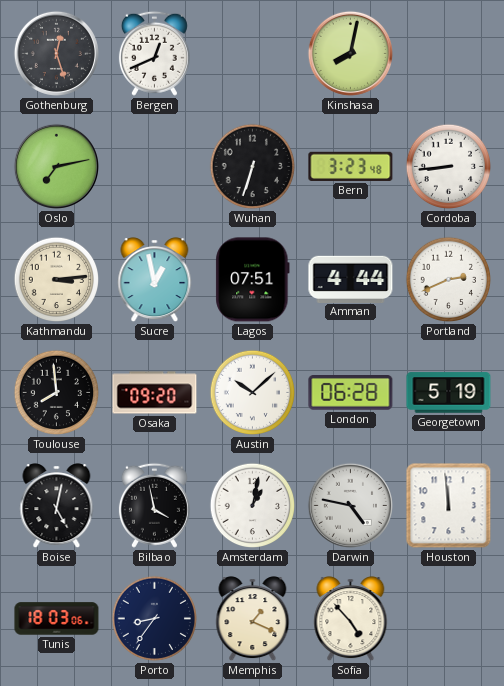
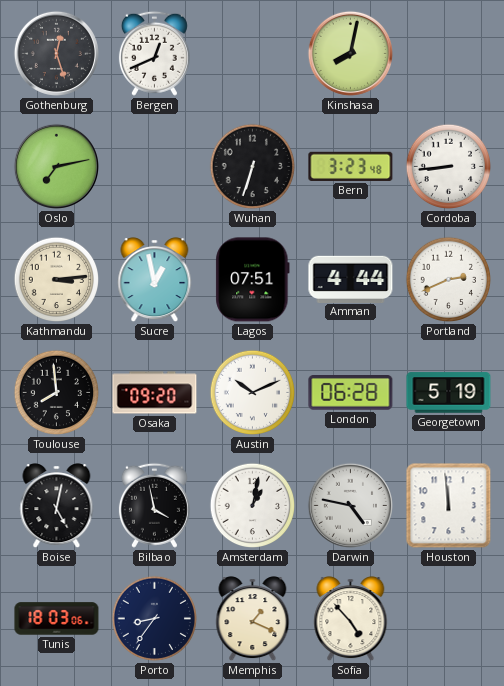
Austin: 10:08 -> 10:11 (253, 393)
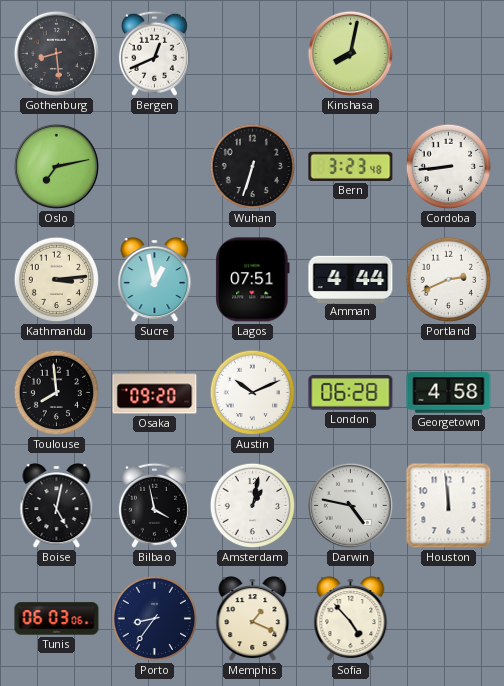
Gothenburg: 12:27 -> 8:29 (56, 53)
Georgetown: 5:19 -> 4:58 (449, 393)
Tunis: 18:03 -> 06:03 (57, 619)
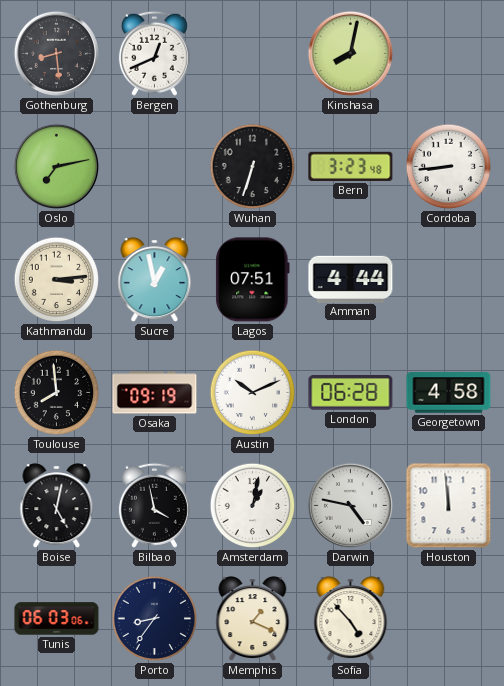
Portland: 2:41 -> none (449, 280)
Osaka: 09:20 -> 09:19 (155, 393)
